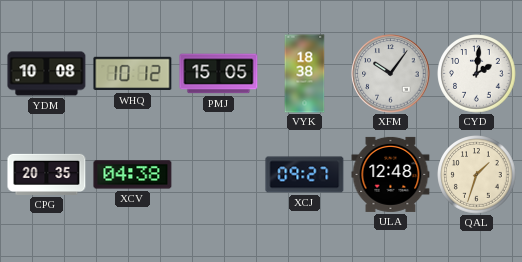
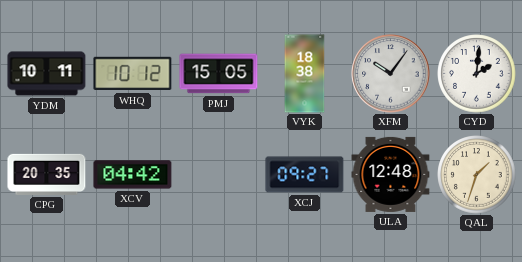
YDM: 10:08 -> 10:11 (47, 74)
XCV: 04:38 -> 04:42 (133, 175)
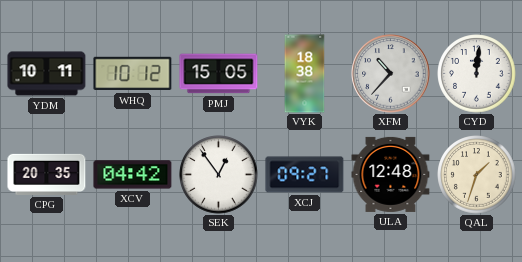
XFM: 10:06 -> 10:37 (391, 74)
CYD: 2:01 -> 12:01 (477, 74)
SEK: none -> 12:54 (219, 175)
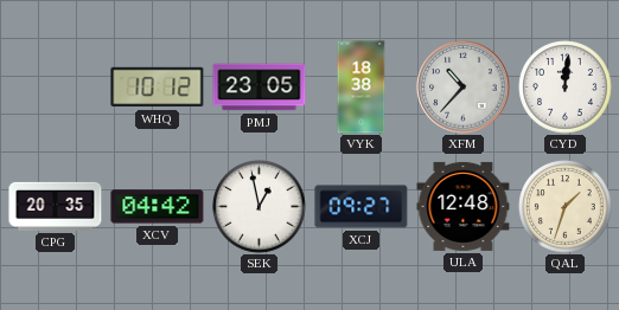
YDM: 10:11 -> none (47, 74)
PMJ: 15:05 -> 23:05 (260, 88)
SEK: 12:54 -> 12:58 (260, 207)
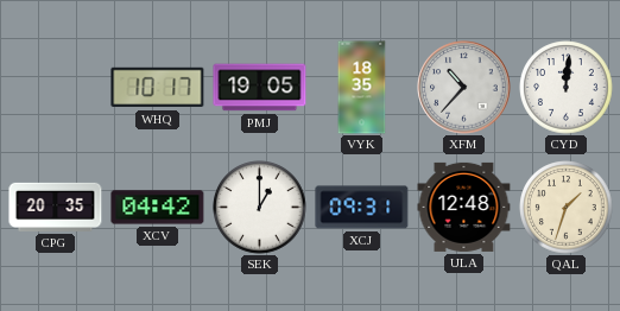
WHQ: 10:12 -> 10:17 (158, 88)
PMJ: 23:05 -> 19:05 (260, 88)
VYK: 18:38 -> 18:35 (362, 88)
SEK: 12:58 -> 1:00 (260, 208)
XCJ: 09:27 -> 09:31 (362, 208)
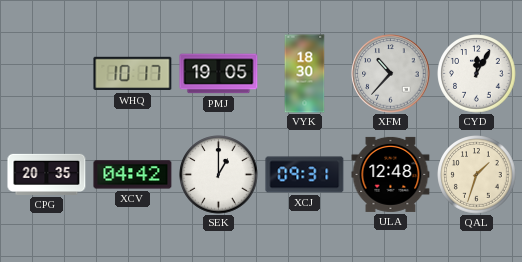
VYK: 18:35 -> 18:30 (305, 74)
CYD: 12:01 -> 12:05 (477, 74)
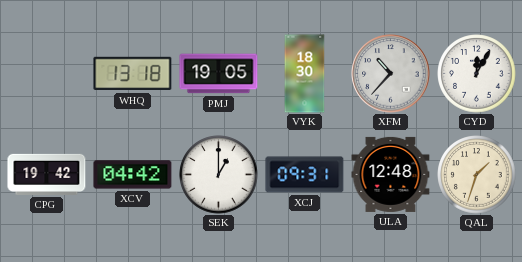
WHQ: 10:17 -> 13:18 (133, 74)
CPG: 20:35 -> 19:42 (47, 174)
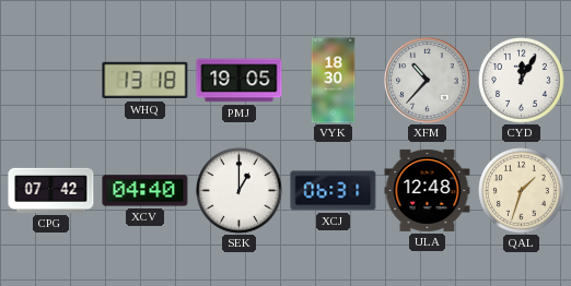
CPG: 19:42 -> 07:42 (51, 190)
XCV: 04:42 -> 04:40 (145, 191)
XCJ: 09:31 -> 06:31 (334, 191)
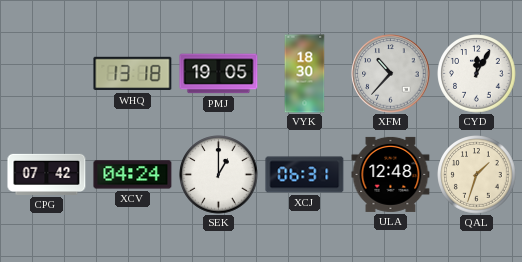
XCV: 04:40 -> 04:24 (133, 175)
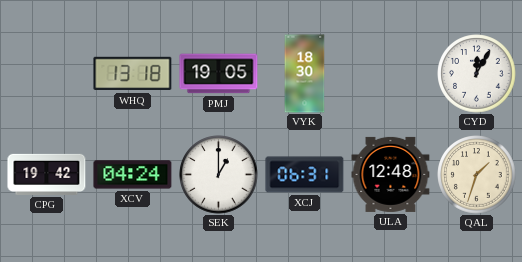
XFM: 10:37 -> none (391, 74)
CPG: 07:42 -> 19:42 (47, 174)
